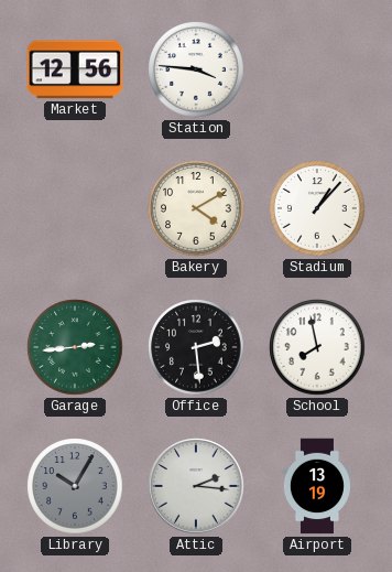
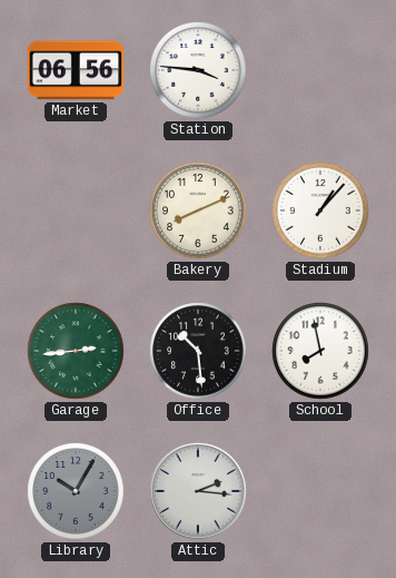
Market: 12:56 -> 06:56 (76, 70)
Bakery: 4:10 -> 8:11 (198, 210)
Office: 2:29 -> 10:29 (198, 351)
Airport: 13:19 -> none (317, 486)
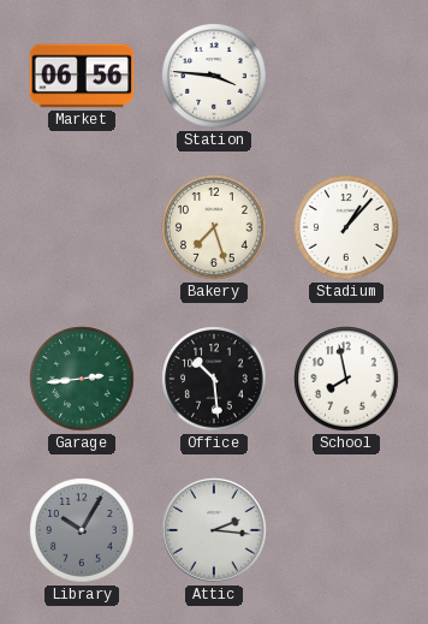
Bakery: 8:11 -> 7:27 (214, 227)
